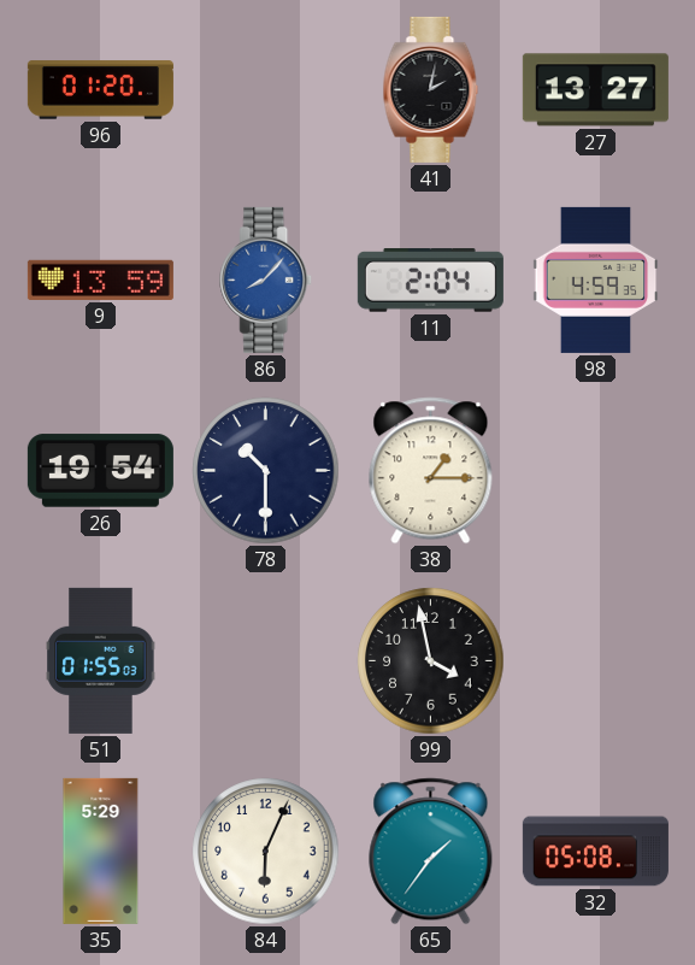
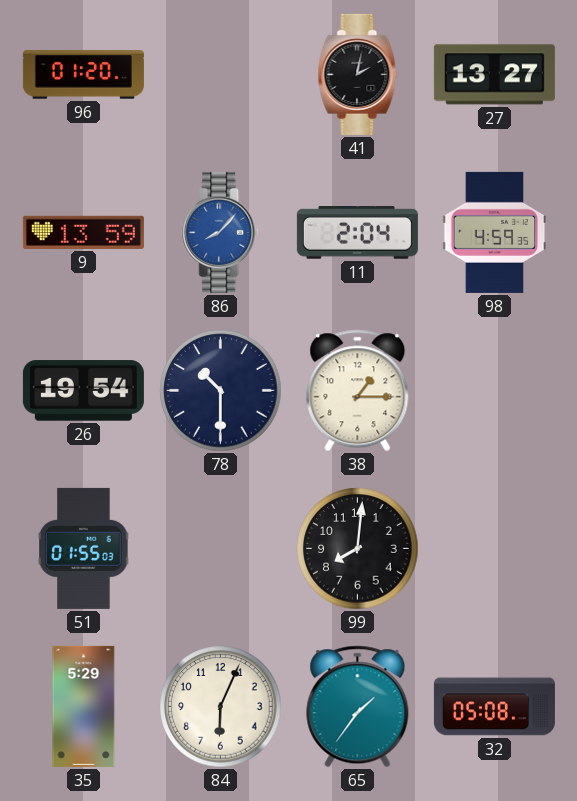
99: 3:58 -> 8:01 (358, 549)
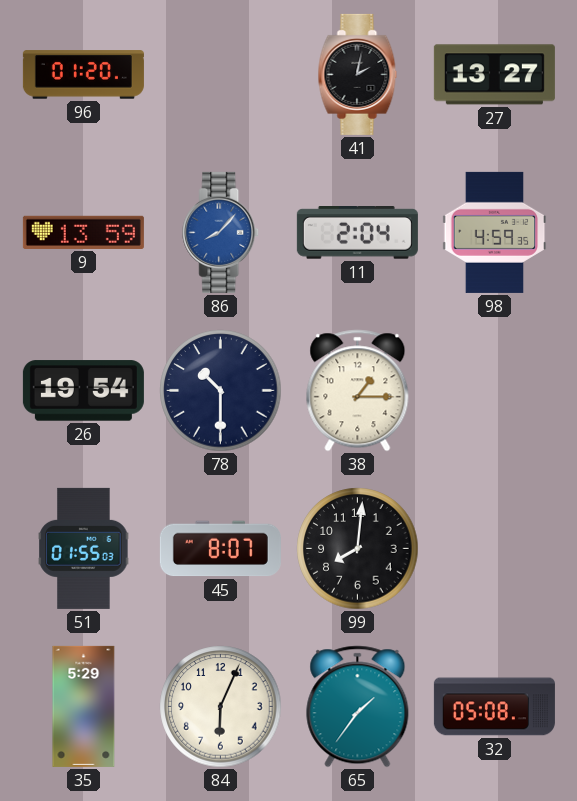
45: none -> 8:07 (220, 549)
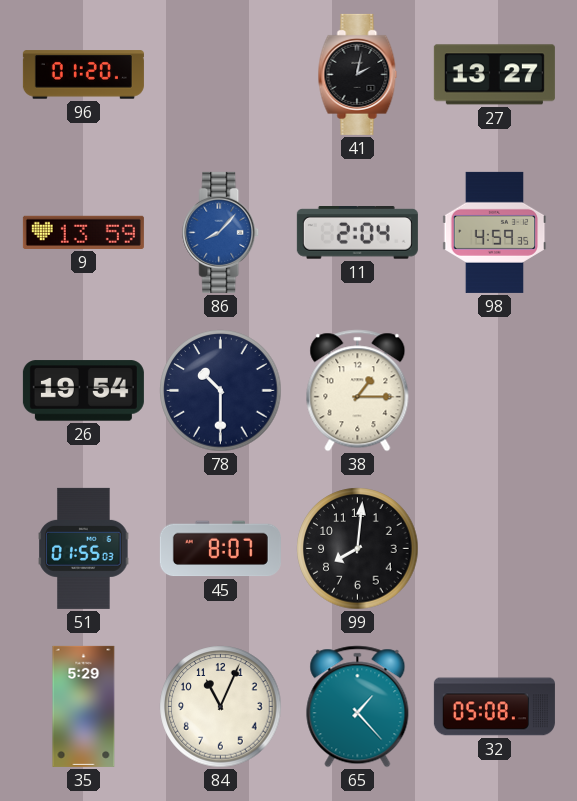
84: 6:04 -> 11:04 (221, 707)
65: 1:36 -> 1:23 (358, 707)
